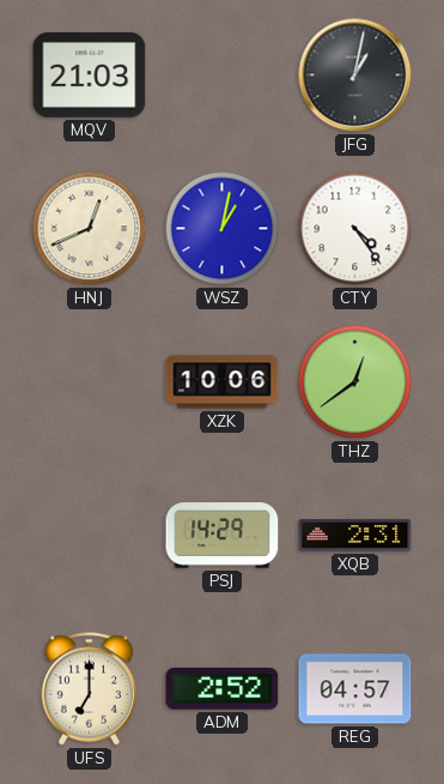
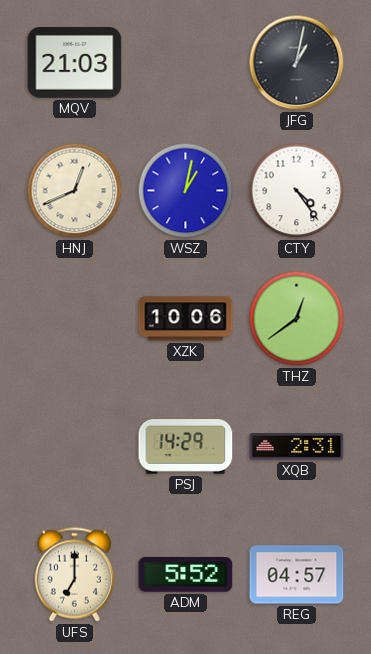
ADM: 2:52 -> 5:52 (186, 575)
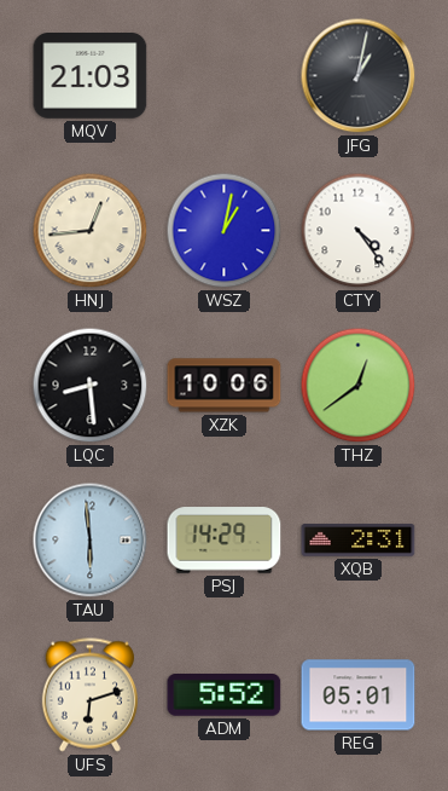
HNJ: 12:41 -> 12:44 (91, 231)
LQC: none -> 8:29 (91, 386)
TAU: none -> 5:59 (91, 541)
UFS: 7:00 -> 6:12 (89, 695)
REG: 04:57 -> 05:01 (359, 695)
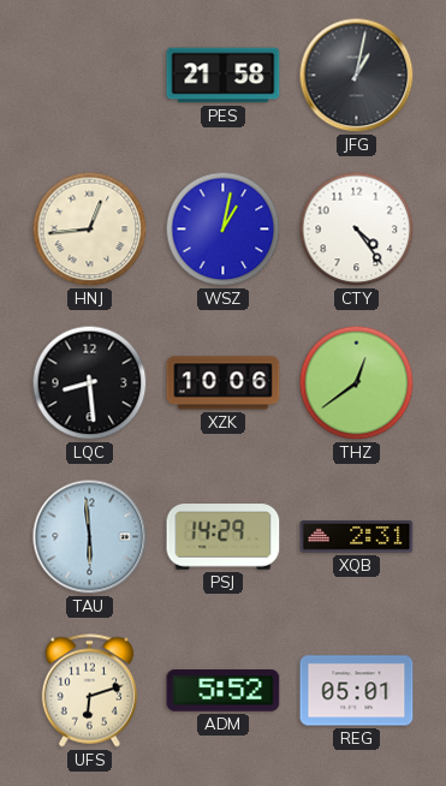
MQV: 21:03 -> none (91, 76)
PES: none -> 21:58 (224, 76)
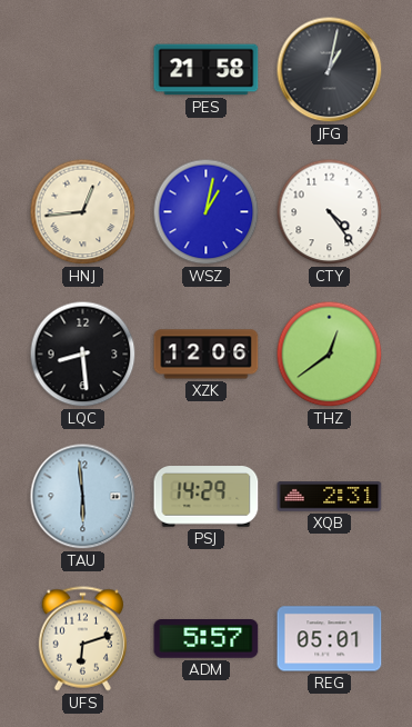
XZK: 10:06 -> 12:06 (207, 355)
ADM: 5:52 -> 5:57 (207, 639)
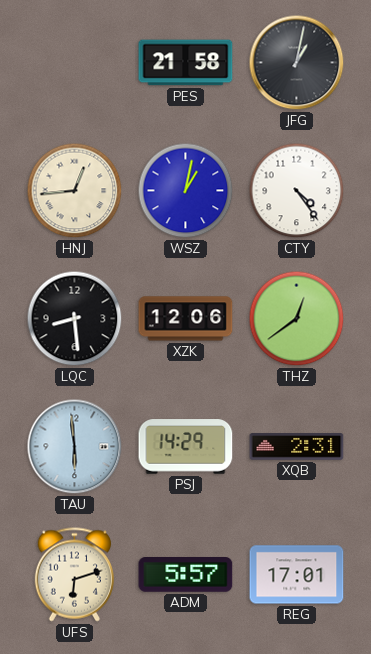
REG: 05:01 -> 17:01 (297, 575)
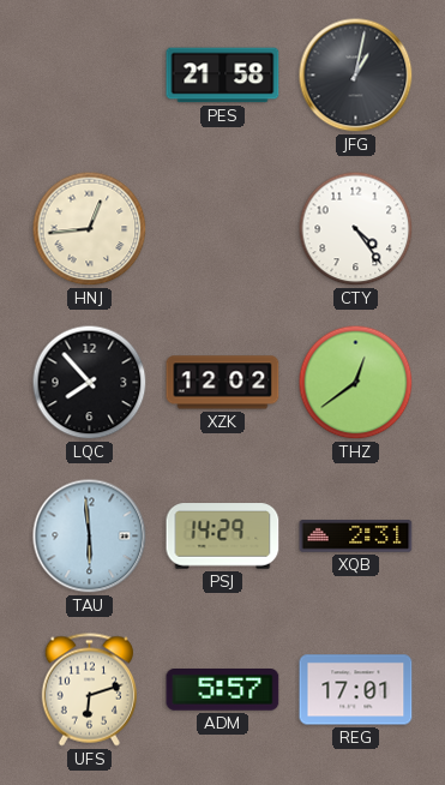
WSZ: 1:02 -> none (186, 191)
LQC: 8:29 -> 7:53 (90, 383)
XZK: 12:06 -> 12:02 (223, 383)
